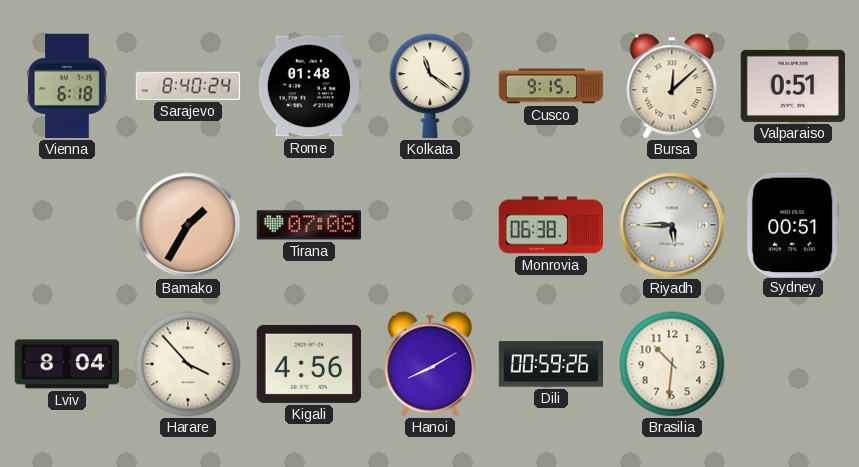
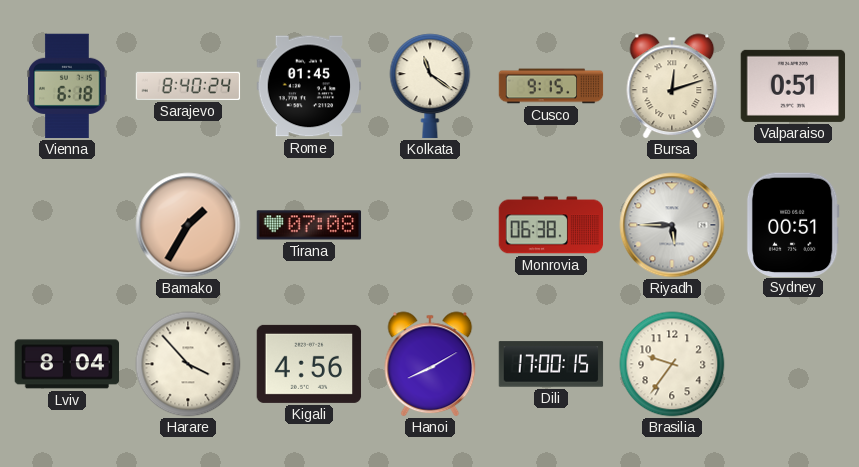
Rome: 01:48 -> 01:45 (309, 86)
Bursa: 12:08 -> 12:12 (672, 86)
Dili: 00:59 -> 17:00 (551, 364)
Brasilia: 10:31 -> 9:36 (672, 364)
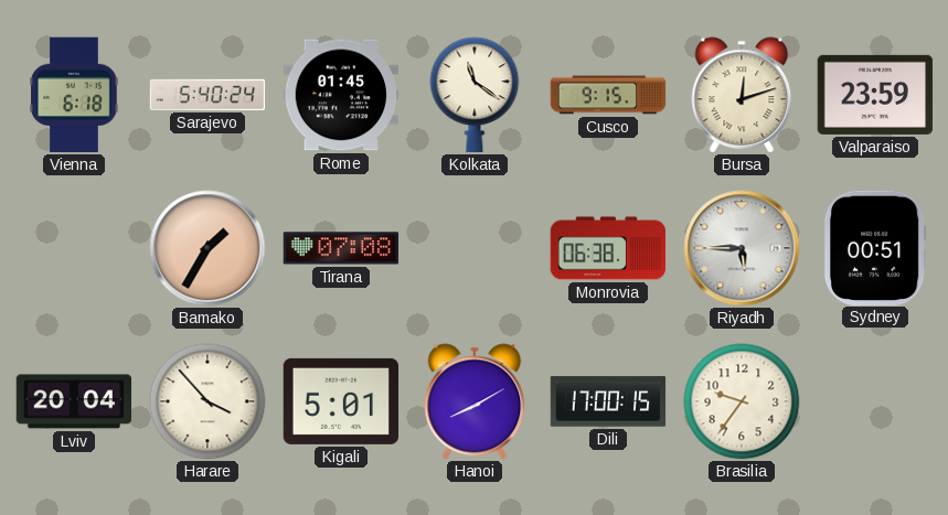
Sarajevo: 8:40 -> 5:40 (207, 95)
Valparaiso: 0:51 -> 23:59 (875, 95)
Lviv: 8:04 -> 20:04 (74, 401)
Kigali: 4:56 -> 5:01 (341, 401)
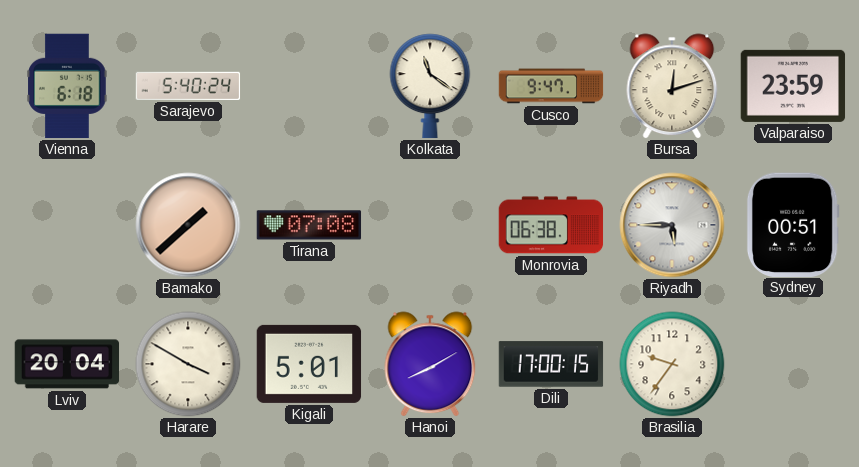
Rome: 01:45 -> none (341, 95)
Cusco: 9:15 -> 9:47 (551, 86)
Bamako: 1:35 -> 1:38 (188, 225)
Harare: 3:53 -> 3:50 (188, 364)
